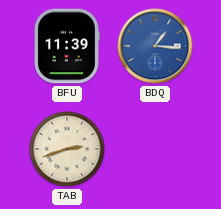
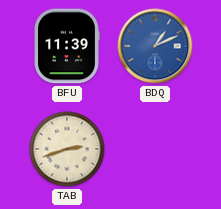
BDQ: 1:16 -> 1:11 (155, 46)
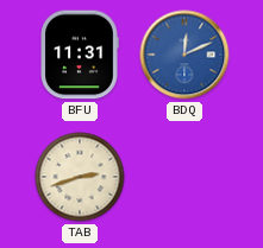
BFU: 11:39 -> 11:31 (80, 55)
BDQ: 1:11 -> 12:11 (184, 55)
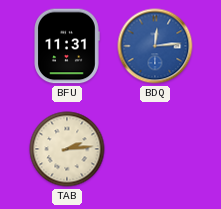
BDQ: 12:11 -> 12:14 (155, 46)
TAB: 2:42 -> 2:14 (67, 149)
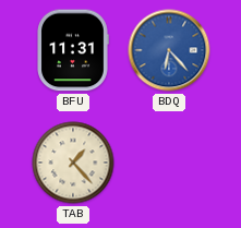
BDQ: 12:14 -> 6:23 (169, 50)
TAB: 2:14 -> 1:23 (73, 163)
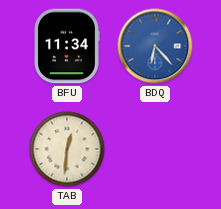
BFU: 11:31 -> 11:34 (67, 46)
TAB: 1:23 -> 12:31 (67, 149)
